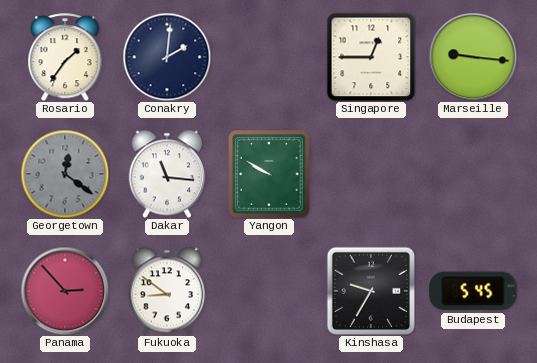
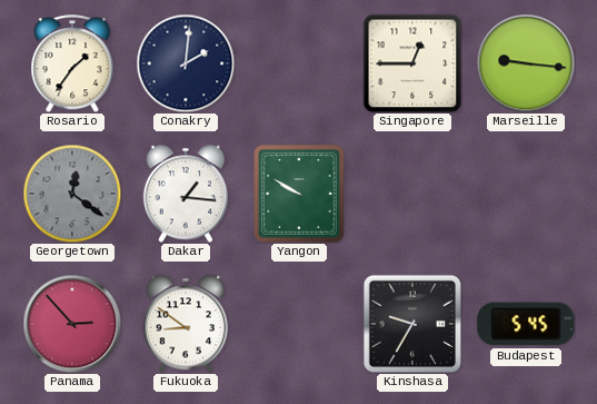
Dakar: 11:16 -> 1:16 (186, 194)
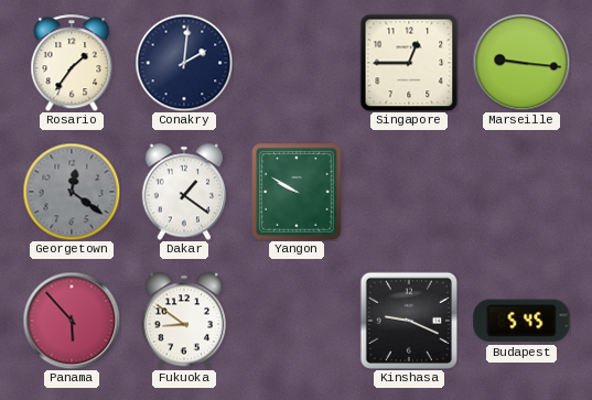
Dakar: 1:16 -> 1:21 (184, 192)
Panama: 2:53 -> 5:53 (72, 321)
Kinshasa: 9:35 -> 9:19 (409, 321)
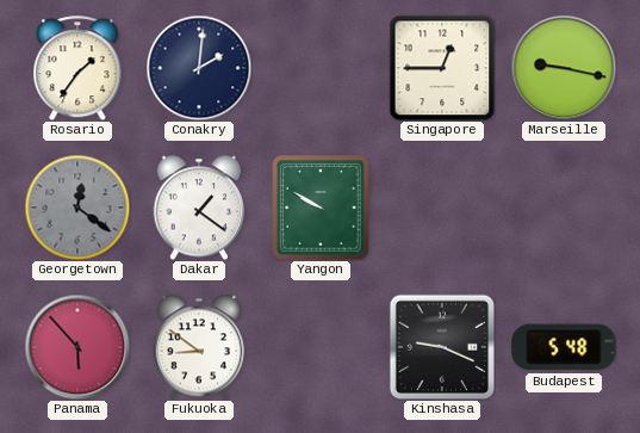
Marseille: 9:16 -> 9:17 (564, 68)
Budapest: 5:45 -> 5:48 (564, 347)
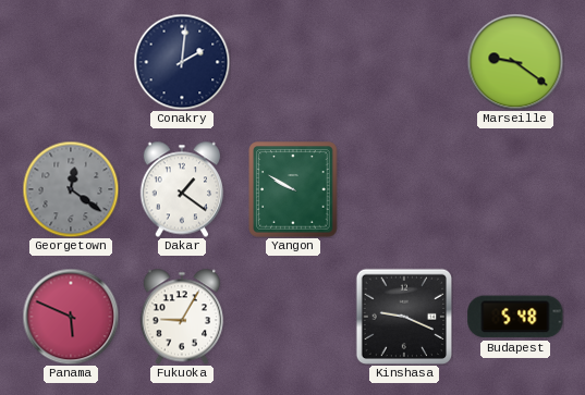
Rosario: 1:36 -> none (77, 68)
Singapore: 12:45 -> none (442, 68)
Marseille: 9:17 -> 9:21 (515, 62)
Panama: 5:53 -> 5:49 (71, 317)
Fukuoka: 8:51 -> 9:05 (182, 317)
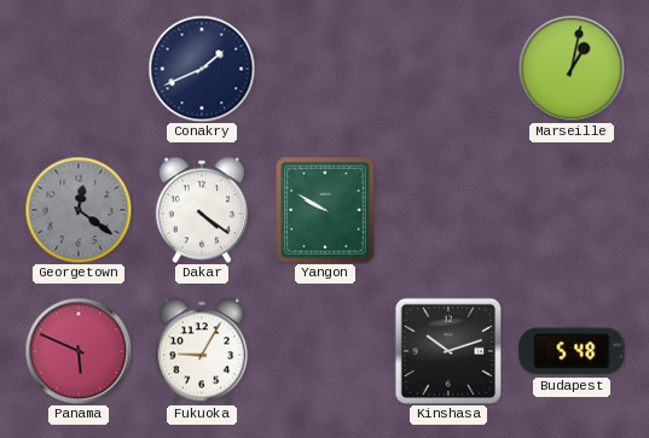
Conakry: 2:01 -> 1:41 (202, 69)
Marseille: 9:21 -> 1:02 (572, 69)
Dakar: 1:21 -> 4:21 (202, 210)
Kinshasa: 9:19 -> 10:12 (448, 351)
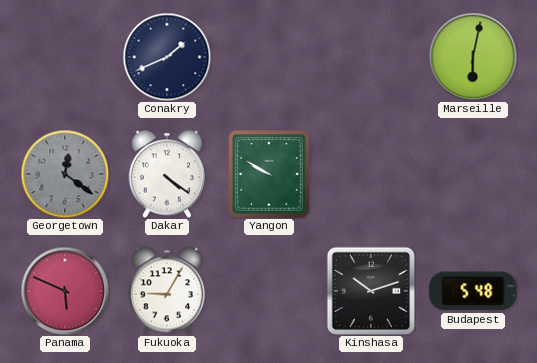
Marseille: 1:02 -> 6:02 (473, 57)
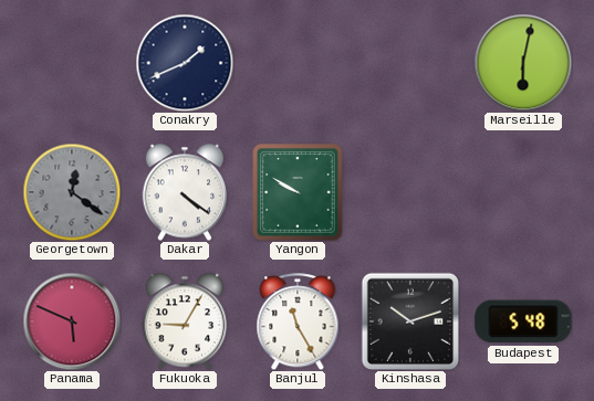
Banjul: none -> 11:25 (298, 321)
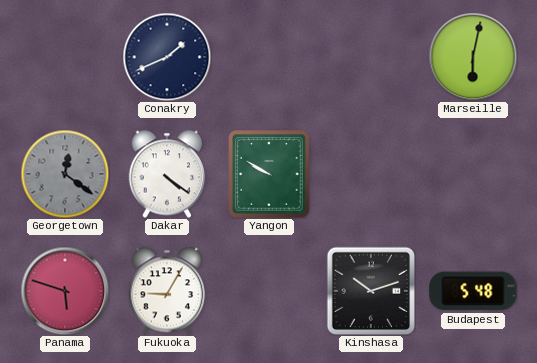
Panama: 5:49 -> 5:48 (65, 291)
Banjul: 11:25 -> none (298, 321)
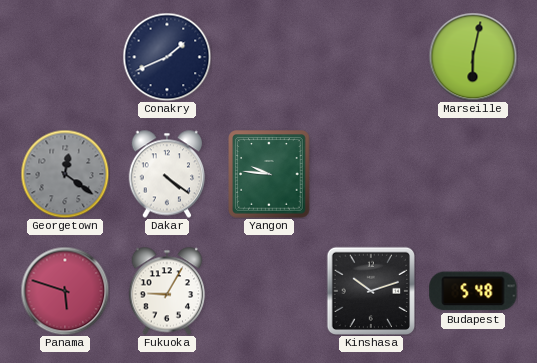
Yangon: 9:50 -> 9:46 (269, 174)
